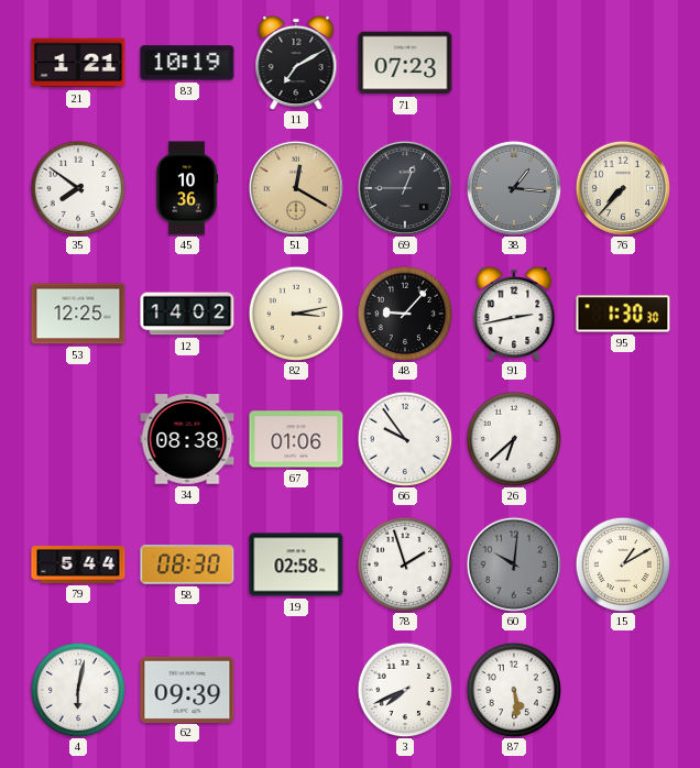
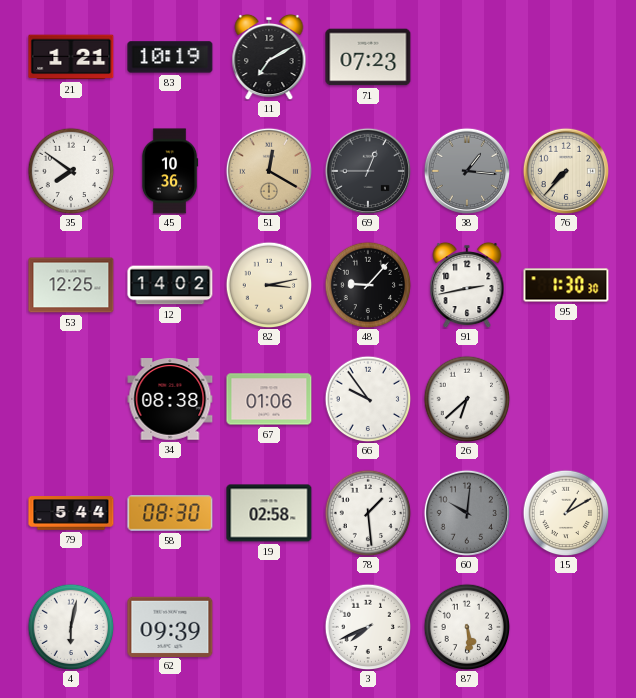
78: 1:57 -> 1:29 (368, 513)
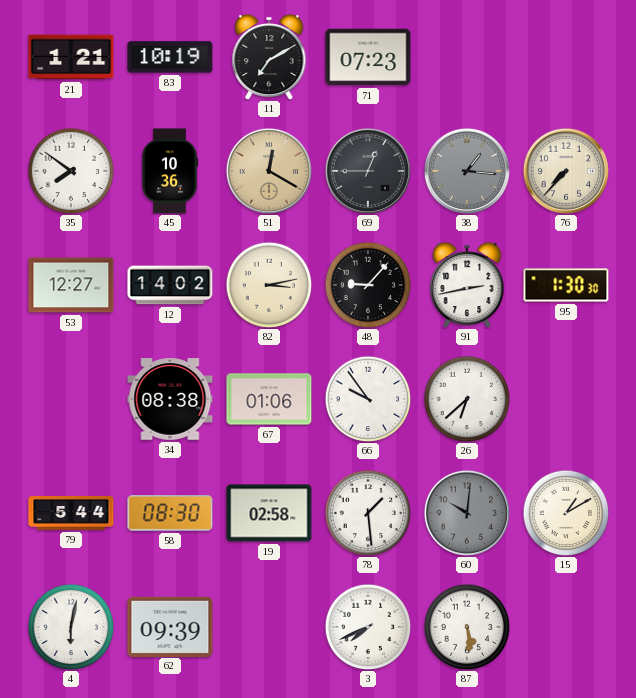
53: 12:25 -> 12:27 (71, 285)
